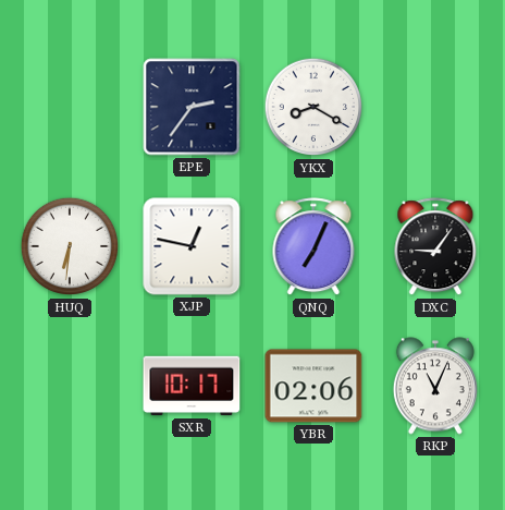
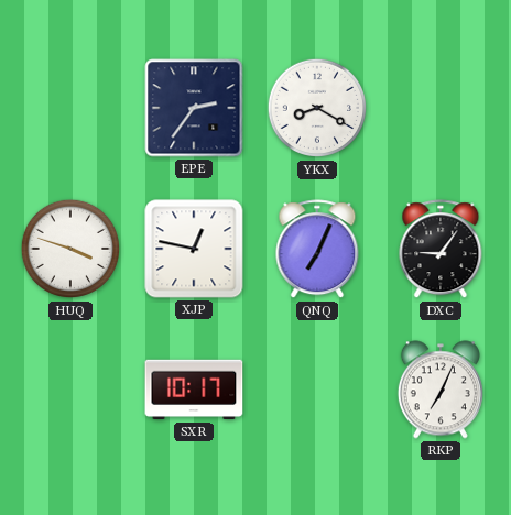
HUQ: 6:31 -> 3:48 (70, 249)
YBR: 02:06 -> none (313, 386)
RKP: 11:04 -> 7:04 (441, 390)
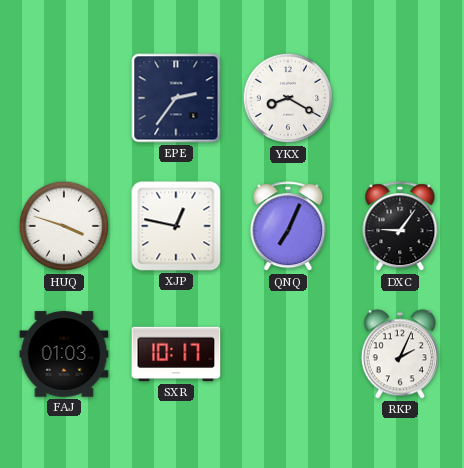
FAJ: none -> 01:03 (64, 354)
RKP: 7:04 -> 2:04 (400, 354)
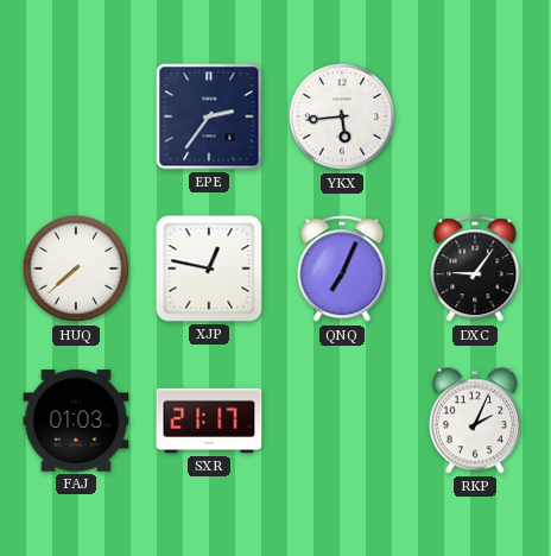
YKX: 8:20 -> 5:44 (342, 116)
HUQ: 3:48 -> 7:38 (76, 268)
SXR: 10:17 -> 21:17 (209, 421)
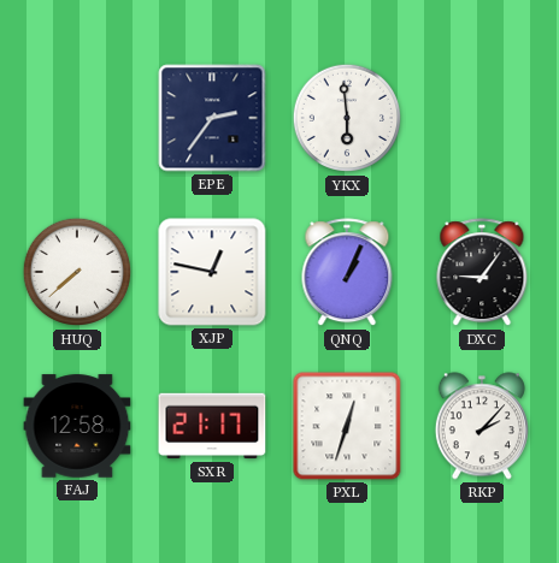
YKX: 5:44 -> 5:59 (347, 118)
QNQ: 7:04 -> 1:04 (347, 273)
FAJ: 01:03 -> 12:58 (77, 426)
PXL: none -> 12:33 (347, 426)
RKP: 2:04 -> 2:07 (482, 426)
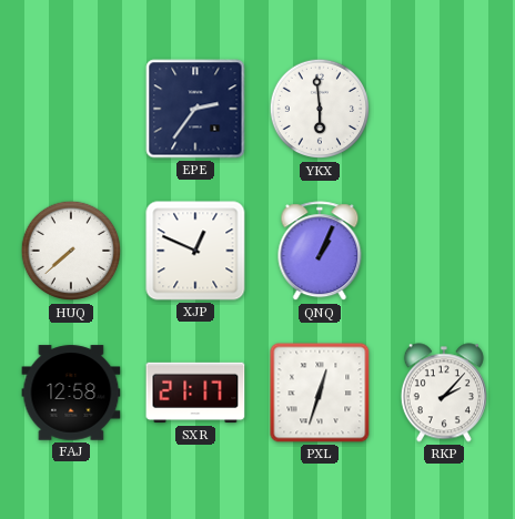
XJP: 12:47 -> 12:49 (195, 251)
DXC: 9:06 -> none (482, 273)
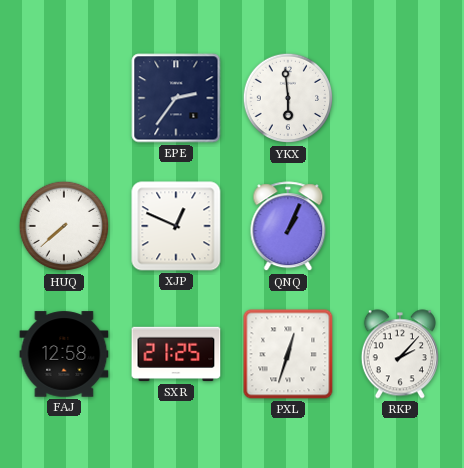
SXR: 21:17 -> 21:25 (176, 354)
